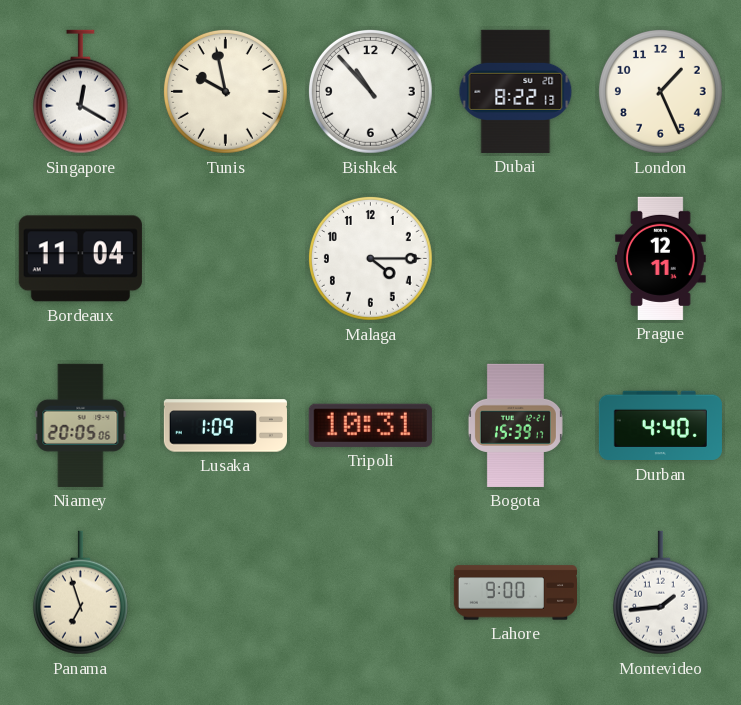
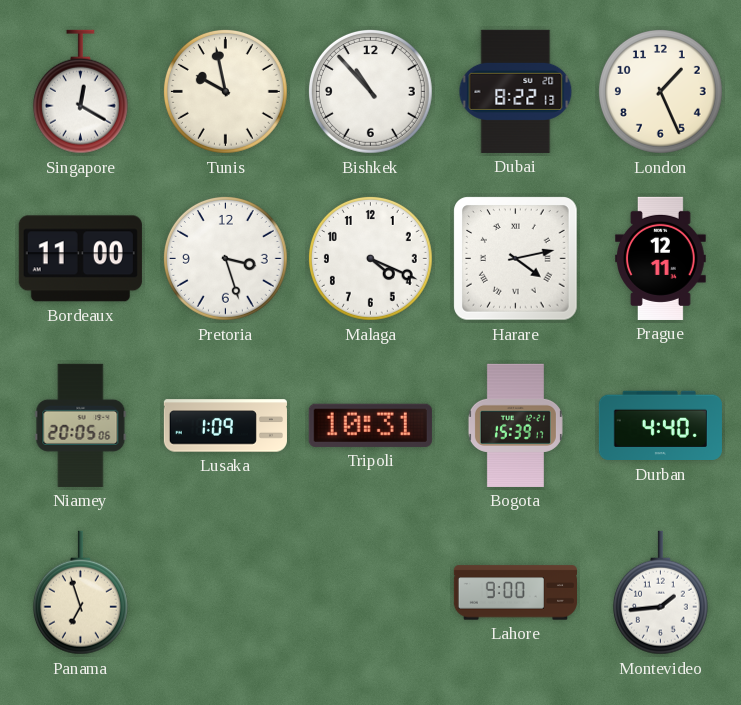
Bordeaux: 11:04 -> 11:00 (80, 259)
Pretoria: none -> 3:27 (225, 258)
Malaga: 4:15 -> 4:19 (370, 258)
Harare: none -> 4:13 (516, 259)
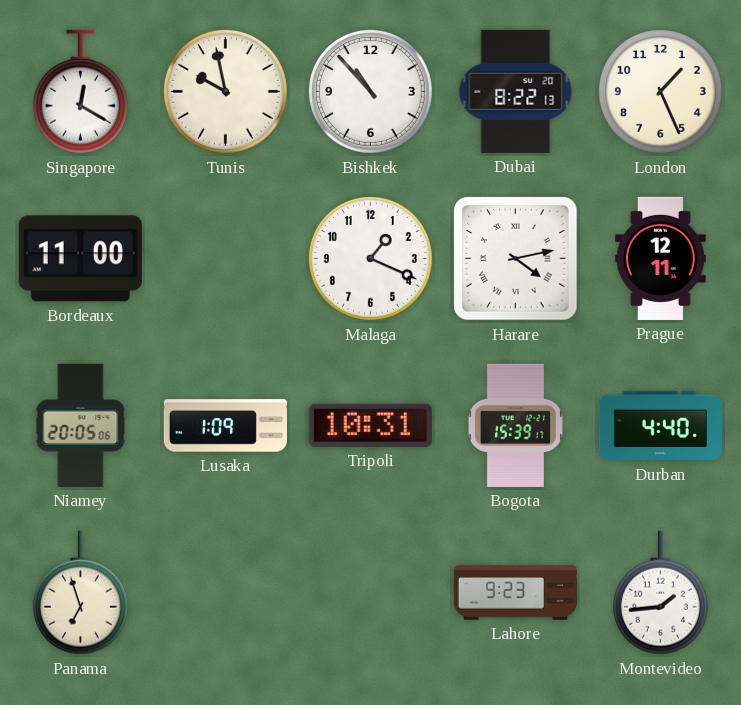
Pretoria: 3:27 -> none (225, 258)
Malaga: 4:19 -> 1:19 (370, 258)
Lahore: 9:00 -> 9:23 (515, 593)
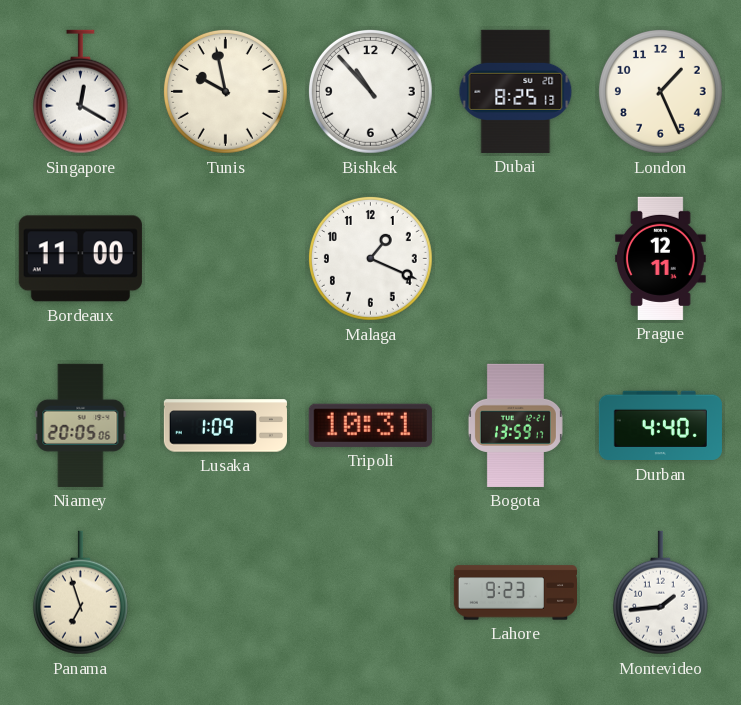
Dubai: 8:22 -> 8:25 (516, 91)
Harare: 4:13 -> none (516, 259)
Bogota: 15:39 -> 13:59 (515, 425)
